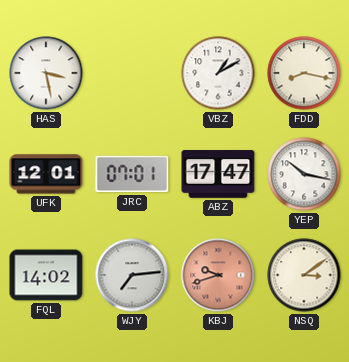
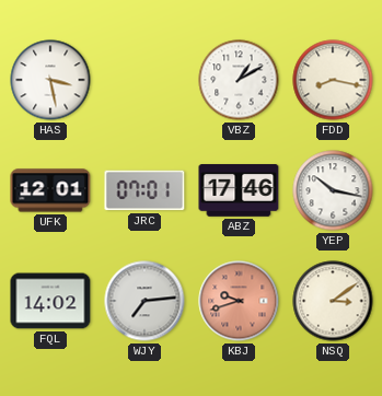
ABZ: 17:47 -> 17:46 (239, 190)
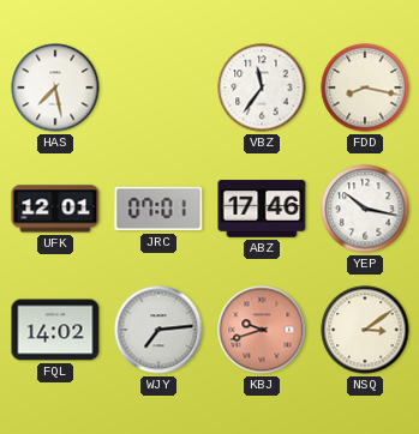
HAS: 3:28 -> 7:28 (55, 88)
VBZ: 1:10 -> 11:36 (262, 88)
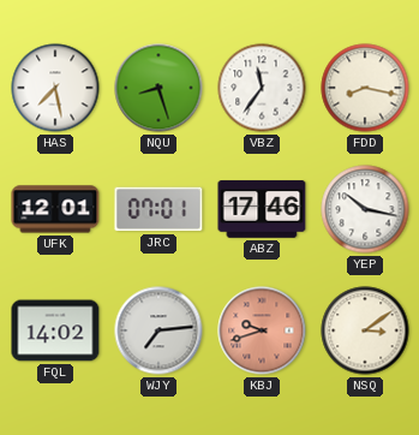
NQU: none -> 8:27 (158, 88)
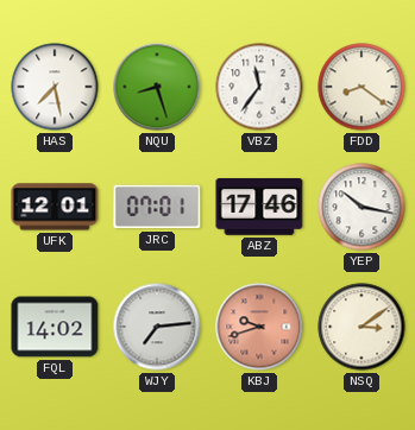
FDD: 8:17 -> 8:21 (361, 87)
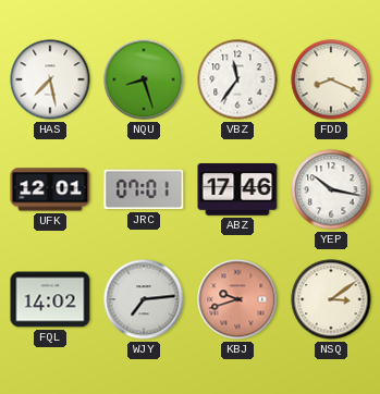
FDD: 8:21 -> 8:19 (331, 79)
